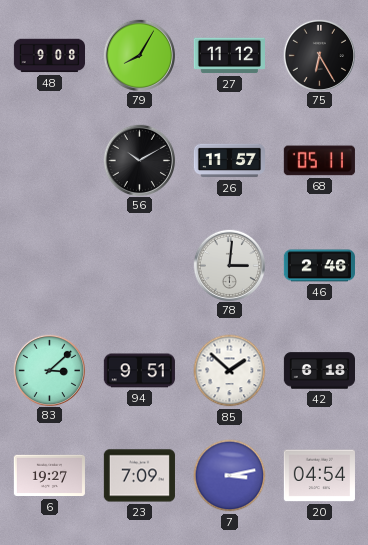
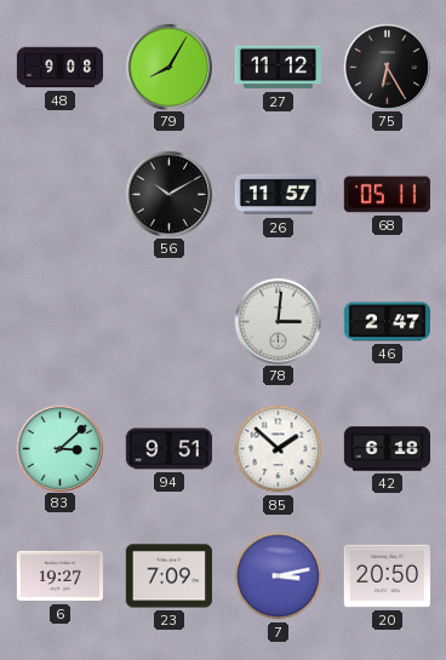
46: 2:46 -> 2:47 (387, 322)
20: 04:54 -> 20:50 (387, 576)
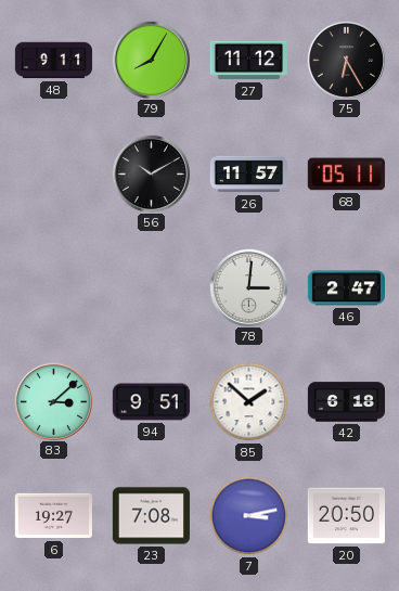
48: 9:08 -> 9:11 (53, 61)
23: 7:09 -> 7:08 (151, 516)
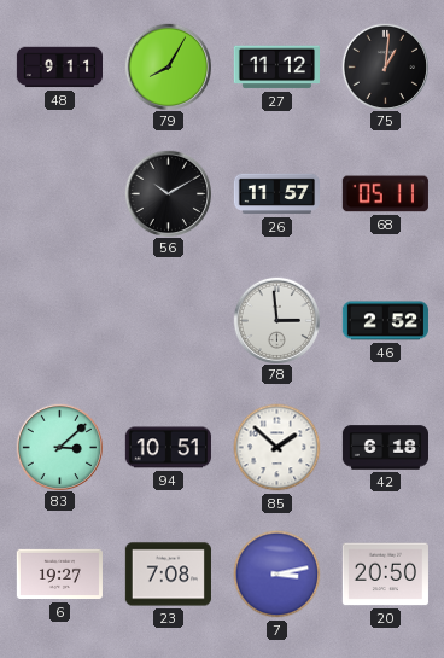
75: 6:25 -> 1:01 (385, 66)
78: 3:01 -> 2:59 (276, 320)
46: 2:47 -> 2:52 (385, 321)
94: 9:51 -> 10:51 (168, 448)
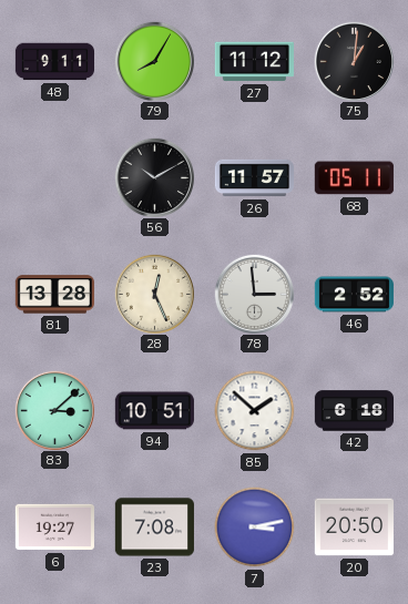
81: none -> 13:28 (54, 295)
28: none -> 12:26 (154, 294)
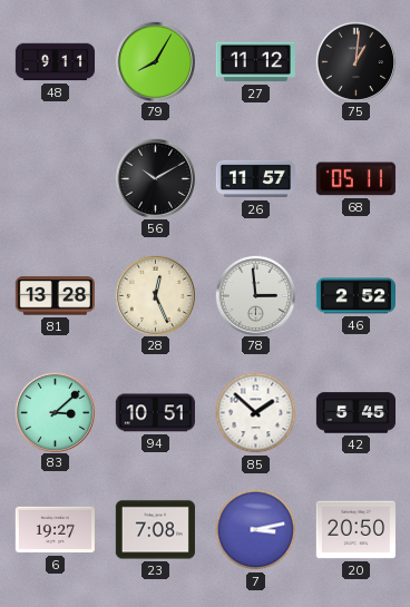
42: 6:18 -> 5:45 (355, 413)
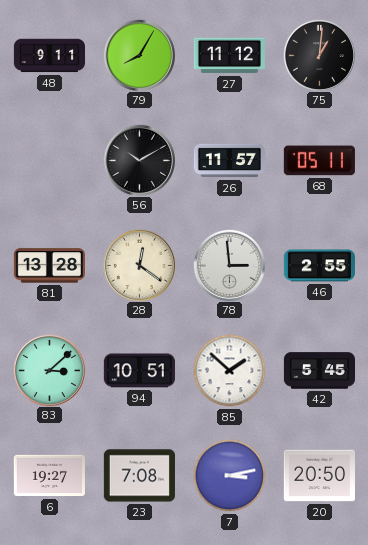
28: 12:26 -> 12:21 (139, 265)
46: 2:52 -> 2:55 (319, 266)
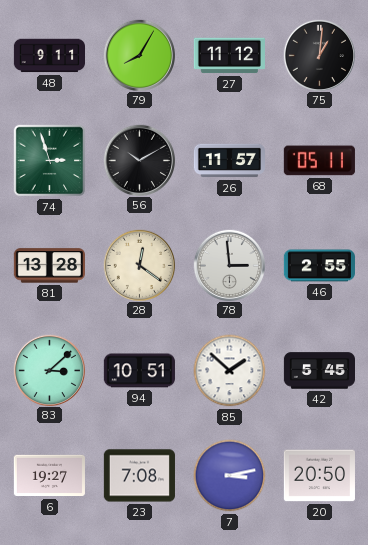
74: none -> 2:57 (50, 161)
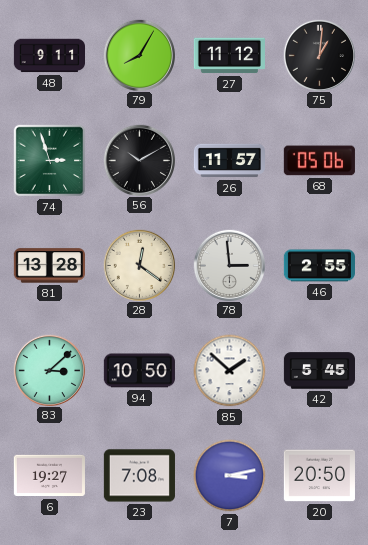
68: 05:11 -> 05:06 (319, 161)
94: 10:51 -> 10:50 (139, 371)
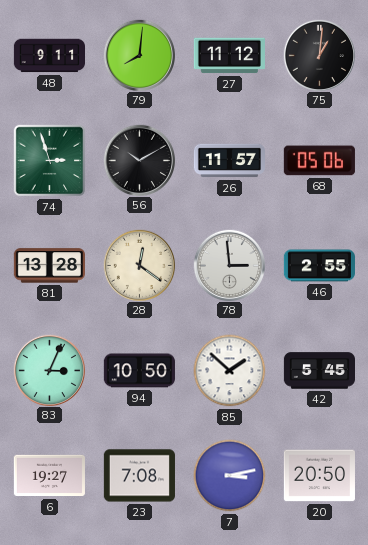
79: 8:05 -> 8:01 (139, 55)
83: 3:08 -> 3:04 (49, 370)
